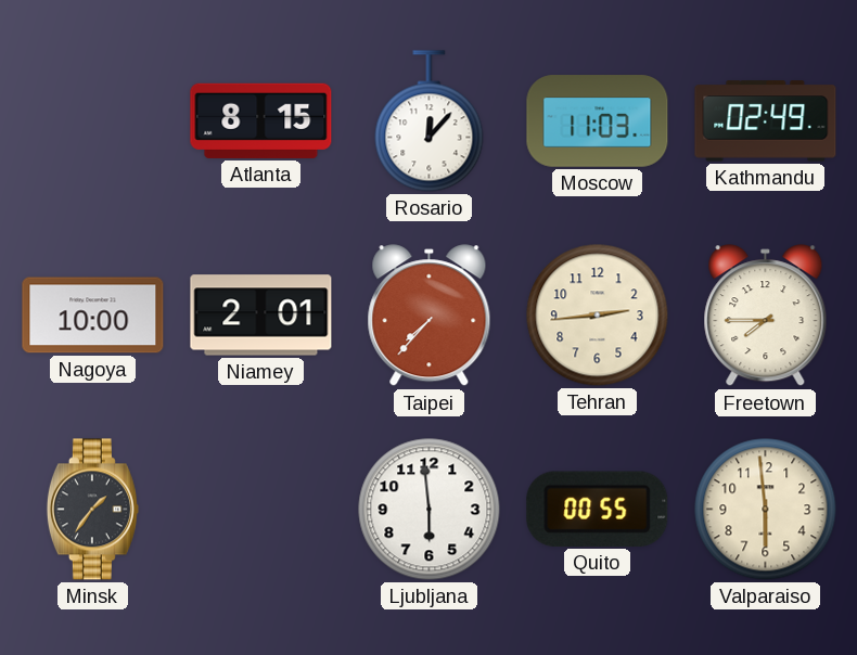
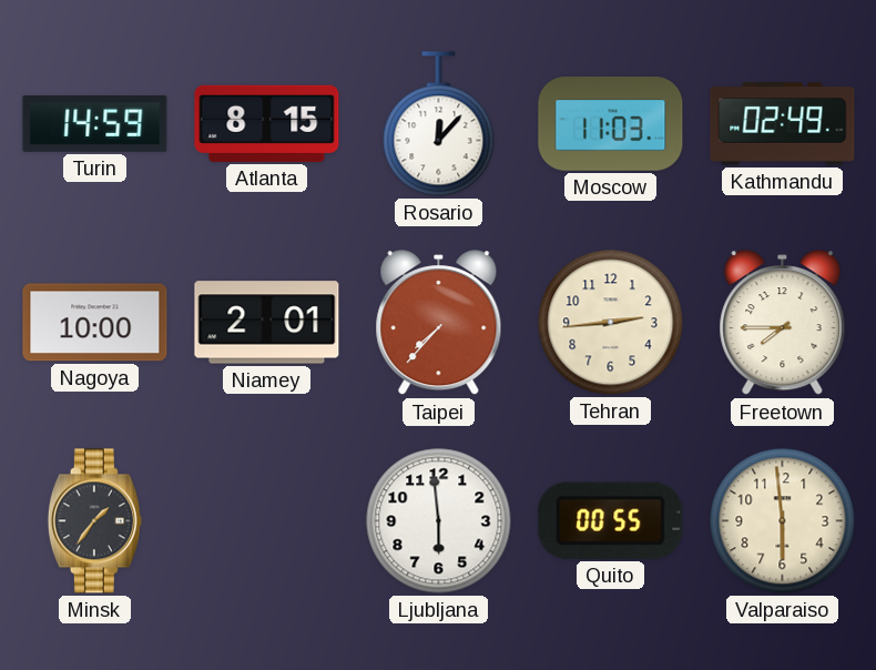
Turin: none -> 14:59 (95, 123)
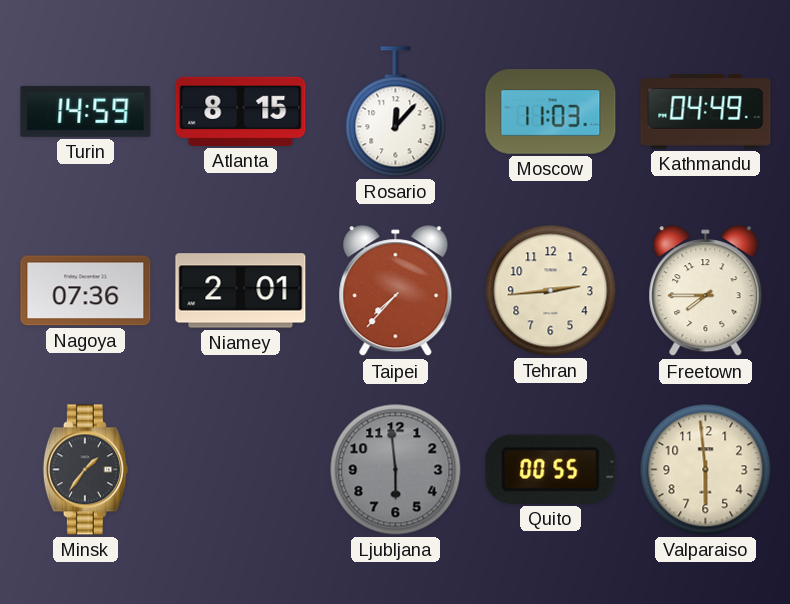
Kathmandu: 02:49 -> 04:49 (706, 112)
Nagoya: 10:00 -> 07:36 (86, 291)
Ljubljana dial: white -> grey (396, 470)
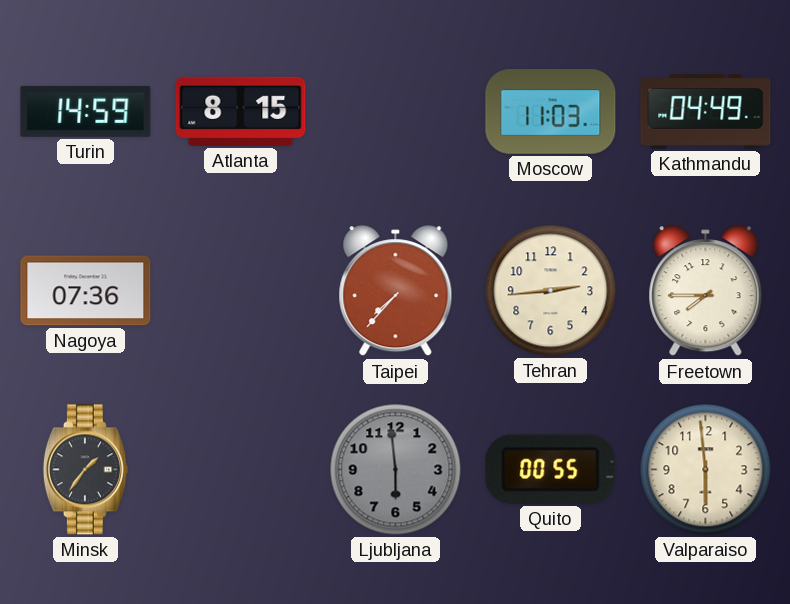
Rosario: 12:07 -> none (396, 112)
Niamey: 2:01 -> none (241, 291)
